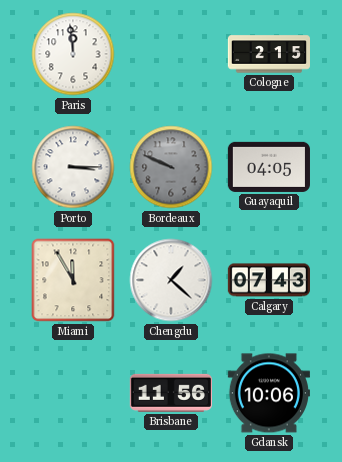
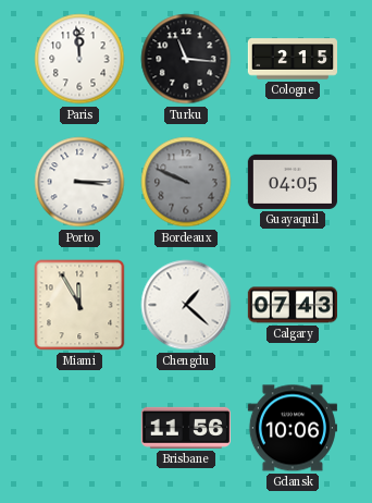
Turku: none -> 11:16 (186, 59)
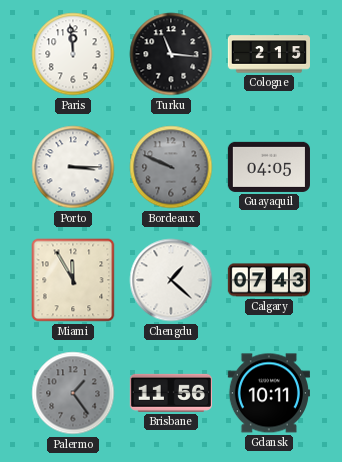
Palermo: none -> 1:24 (73, 393)
Gdansk: 10:06 -> 10:11 (269, 393)
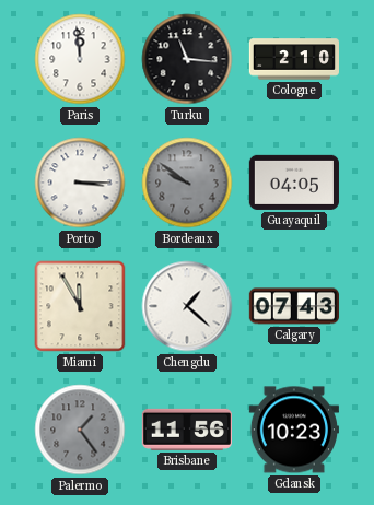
Cologne: 2:15 -> 2:10 (293, 59)
Bordeaux: 9:49 -> 9:51 (187, 183)
Gdansk: 10:11 -> 10:23 (294, 430)
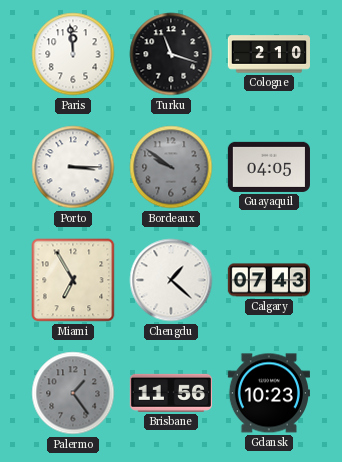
Turku: 11:16 -> 11:18 (171, 54)
Miami: 11:55 -> 6:55 (73, 280)
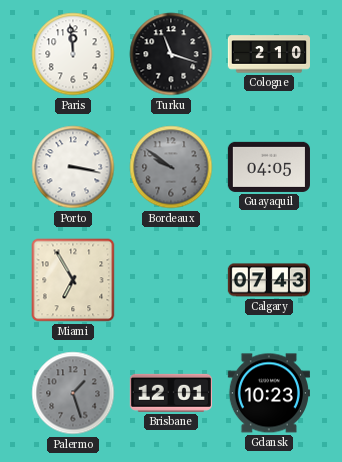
Porto: 3:15 -> 3:17 (73, 167)
Chengdu: 1:22 -> none (171, 280)
Palermo: 1:24 -> 1:27 (73, 393)
Brisbane: 11:56 -> 12:01 (171, 393)
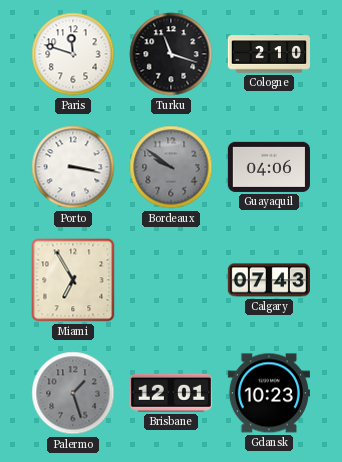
Paris: 11:59 -> 11:48 (73, 54)
Guayaquil: 04:05 -> 04:06 (269, 167)
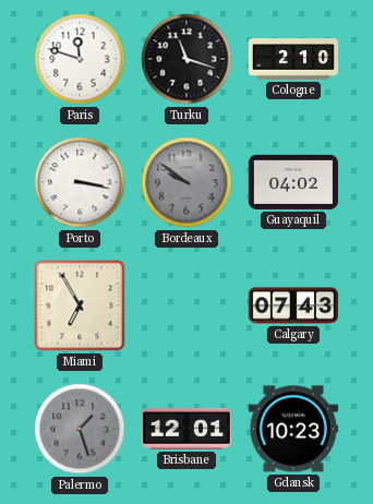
Guayaquil: 04:06 -> 04:02 (293, 182)
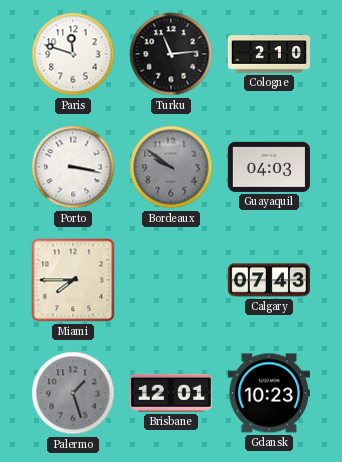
Turku: 11:18 -> 11:14 (171, 54)
Guayaquil: 04:02 -> 04:03 (269, 167)
Miami: 6:55 -> 7:45 (73, 280)
